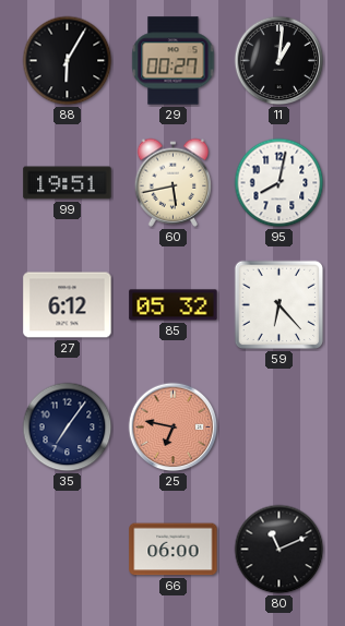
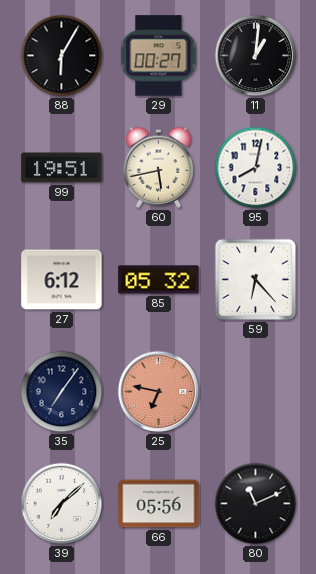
39: none -> 7:08 (62, 504)
66: 06:00 -> 05:56 (159, 504)
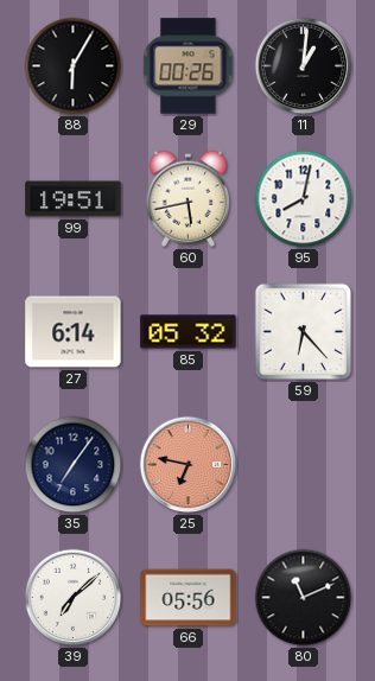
29: 00:27 -> 00:26 (189, 66)
27: 6:12 -> 6:14 (74, 332)
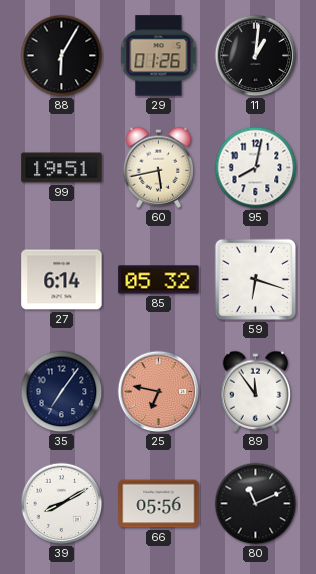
29: 00:26 -> 01:26 (159, 56)
59: 6:23 -> 6:18 (256, 280)
89: none -> 11:54 (256, 391)
39: 7:08 -> 8:10 (62, 504)
